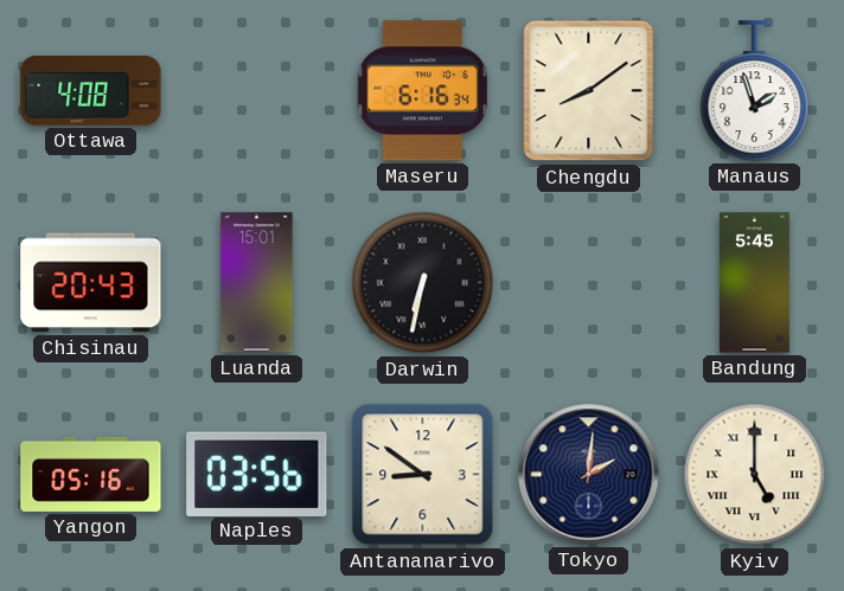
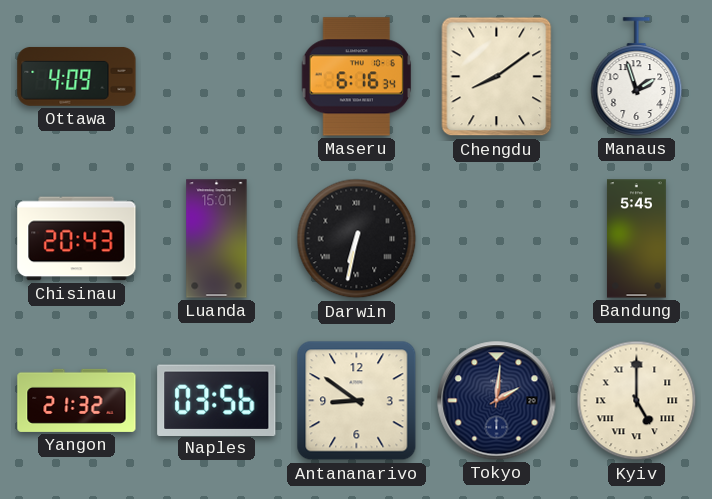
Ottawa: 4:08 -> 4:09 (77, 77)
Yangon: 05:16 -> 21:32 (77, 400)
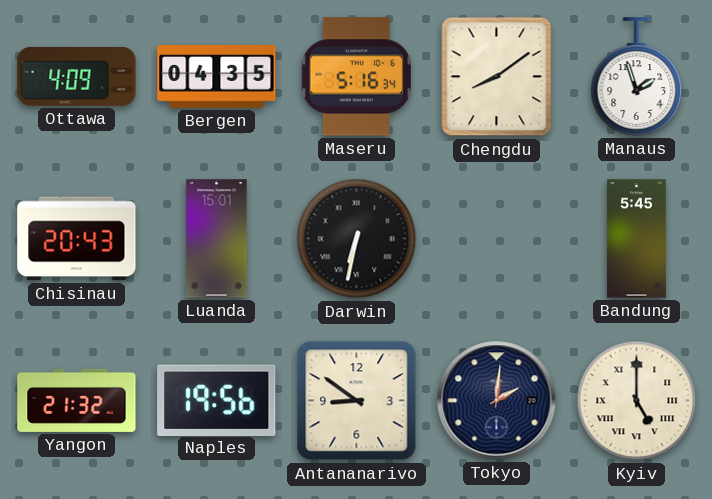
Bergen: none -> 04:35 (217, 77)
Maseru: 6:16 -> 5:16 (356, 77)
Naples: 03:56 -> 19:56 (217, 400)
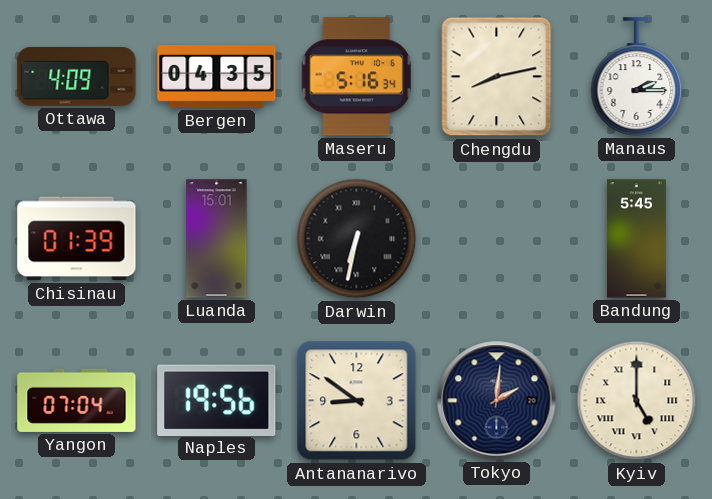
Chengdu: 8:09 -> 8:13 (497, 77)
Manaus: 1:57 -> 2:15 (637, 77)
Chisinau: 20:43 -> 01:39 (77, 239)
Yangon: 21:32 -> 07:04 (77, 400)
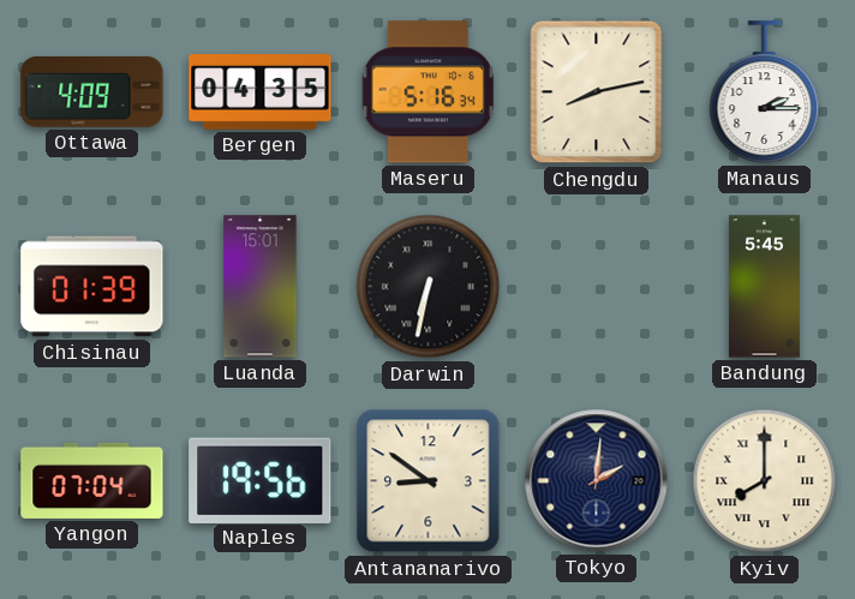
Kyiv: 5:00 -> 8:00 (765, 481)
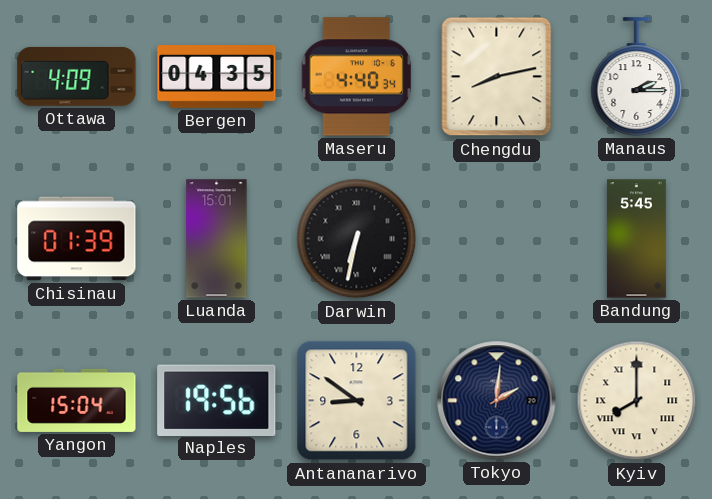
Maseru: 5:16 -> 4:40 (356, 77)
Yangon: 07:04 -> 15:04 (77, 400)
